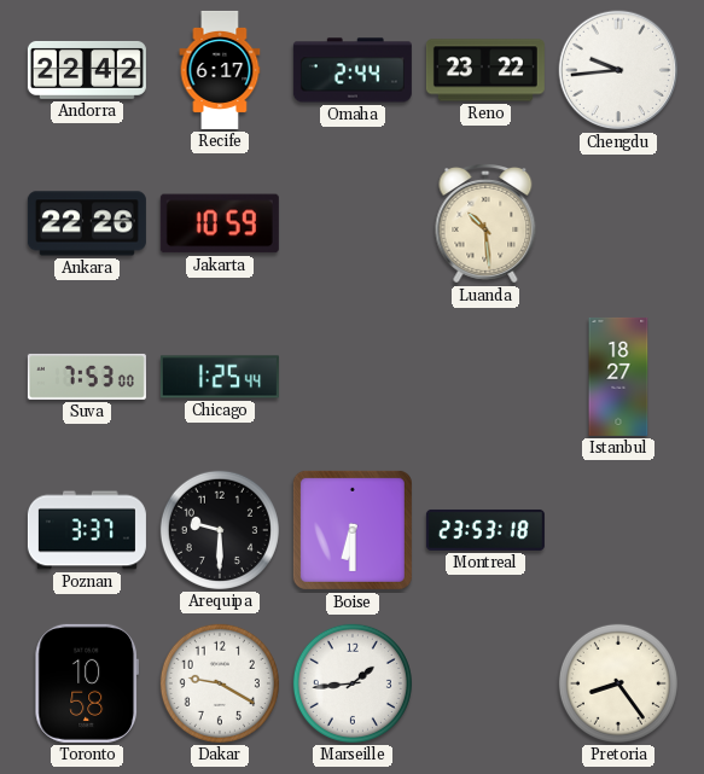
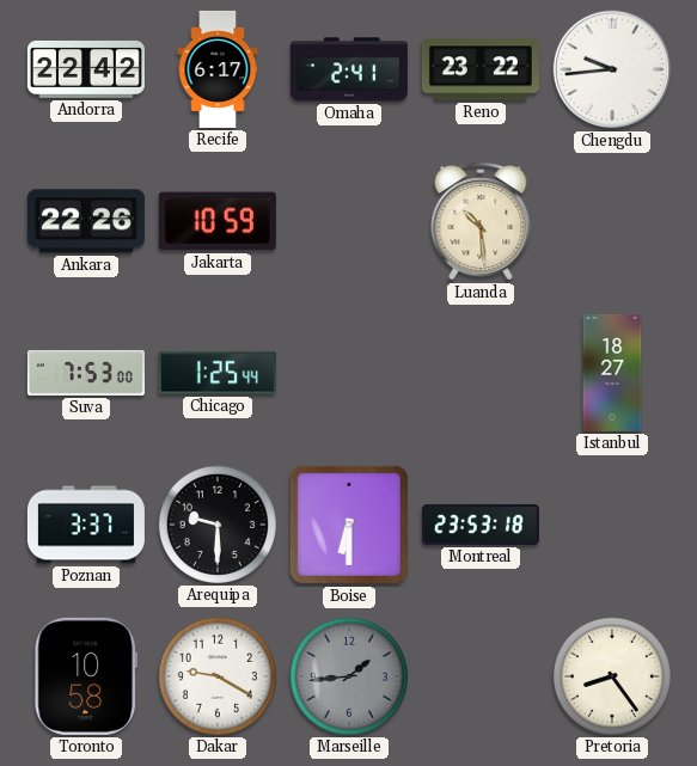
Omaha: 2:44 -> 2:41 (349, 69)
Marseille dial: white -> grey (349, 676)
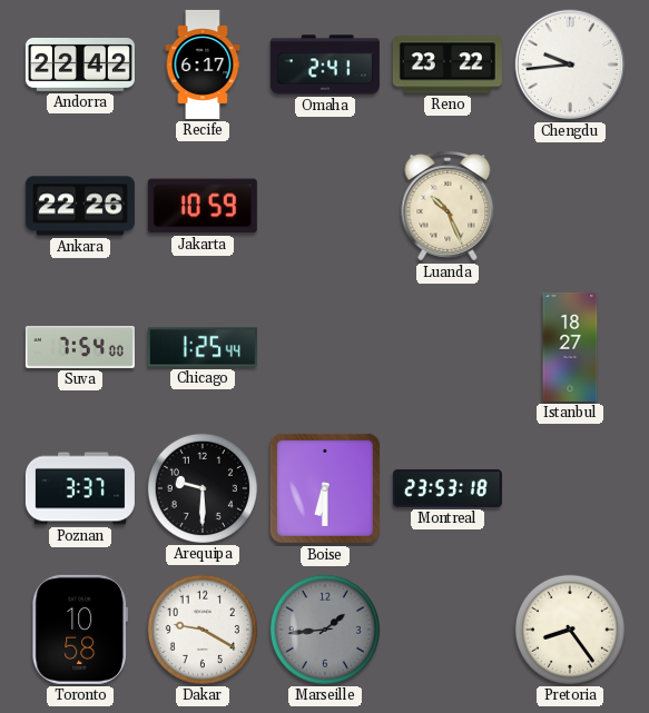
Luanda: 10:29 -> 10:26 (448, 207)
Suva: 7:53 -> 7:54 (80, 347)
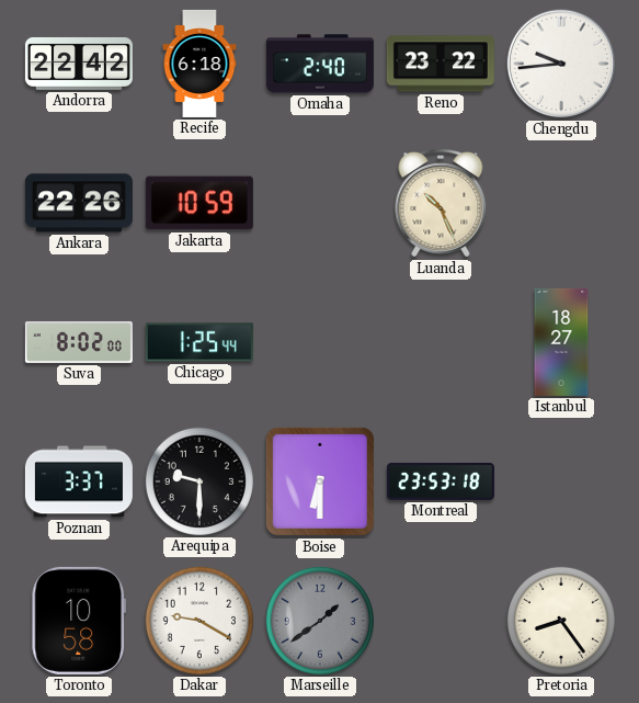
Recife: 6:17 -> 6:18 (199, 64)
Omaha: 2:41 -> 2:40 (320, 64)
Suva: 7:54 -> 8:02 (79, 342)
Marseille: 1:44 -> 1:39 (320, 621)
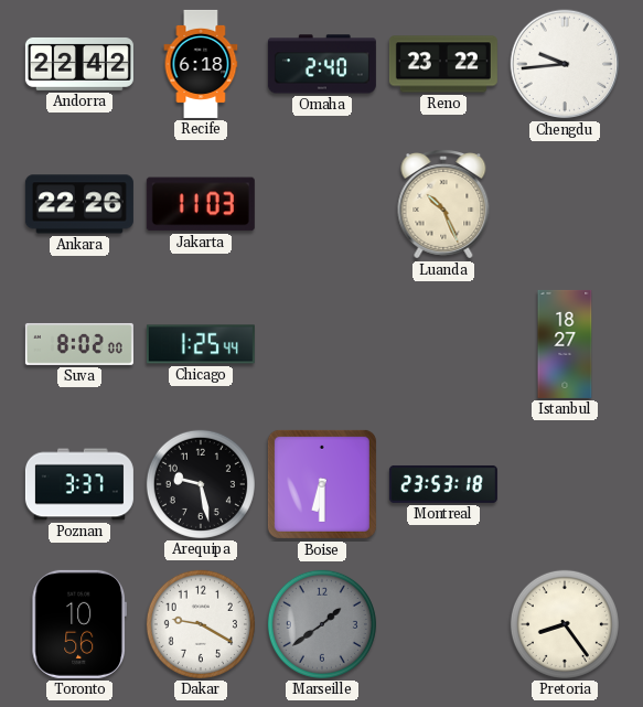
Jakarta: 10:59 -> 11:03 (201, 204)
Arequipa: 9:30 -> 9:28 (201, 484)
Toronto: 10:58 -> 10:56 (78, 624)
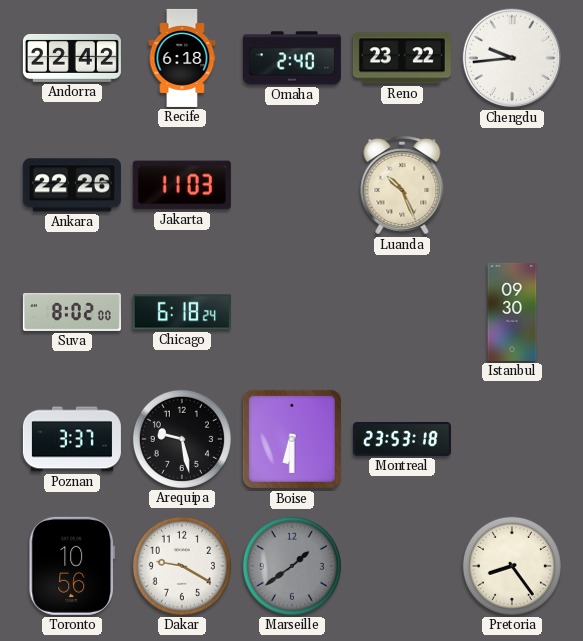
Chicago: 1:25 -> 6:18 (182, 312)
Istanbul: 18:27 -> 09:30 (512, 312)
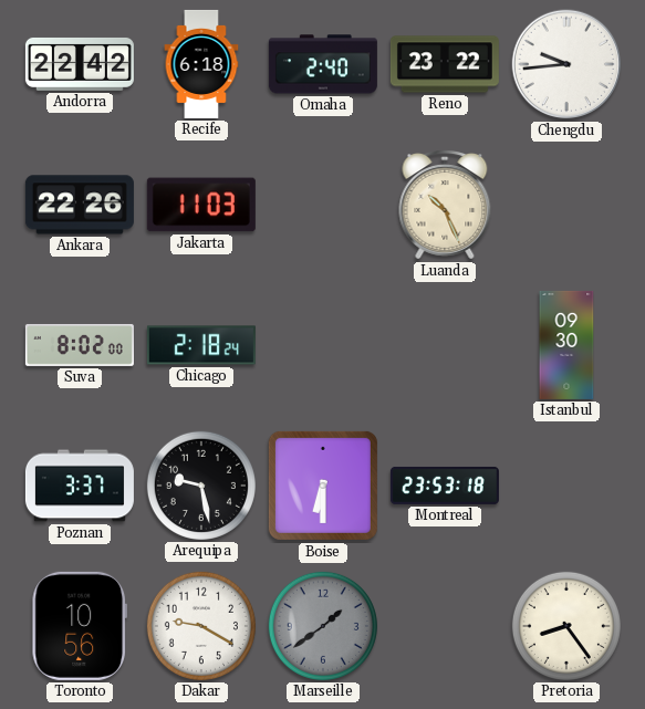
Chicago: 6:18 -> 2:18 (201, 345)
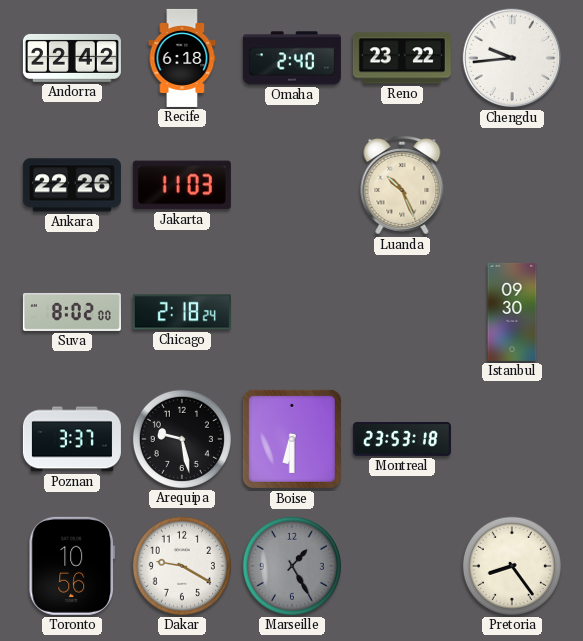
Marseille: 1:39 -> 1:25 (292, 566)
